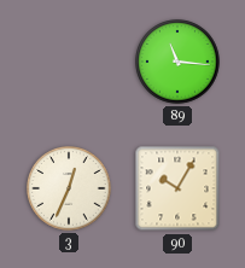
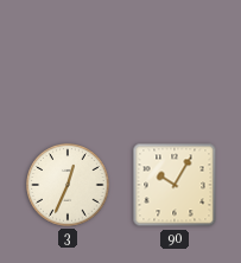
89: 11:16 -> none (177, 62)
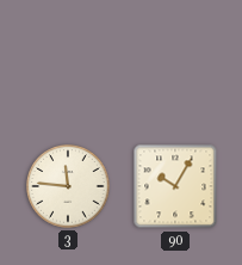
3: 12:34 -> 11:46 (68, 186)
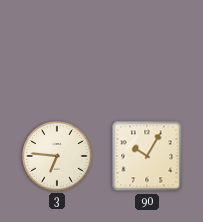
3: 11:46 -> 6:46 (57, 156)
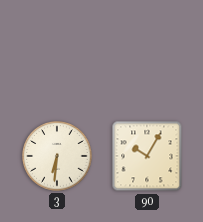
3: 6:46 -> 6:31 (57, 156)
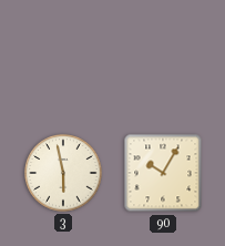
3: 6:31 -> 5:58 (63, 173)
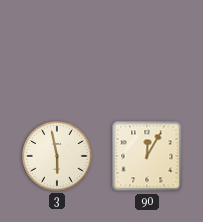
90: 10:05 -> 12:05 (147, 156)
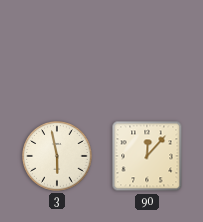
90: 12:05 -> 12:07 (147, 156)
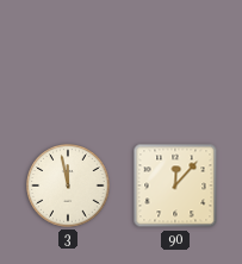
3: 5:58 -> 11:58 (68, 186)
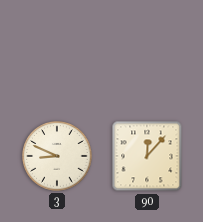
3: 11:58 -> 8:49 (57, 156)
